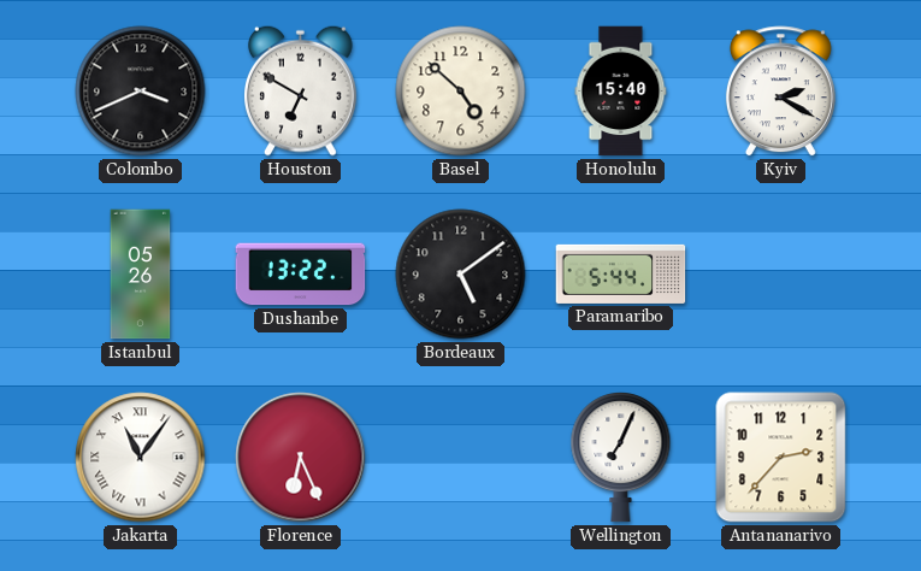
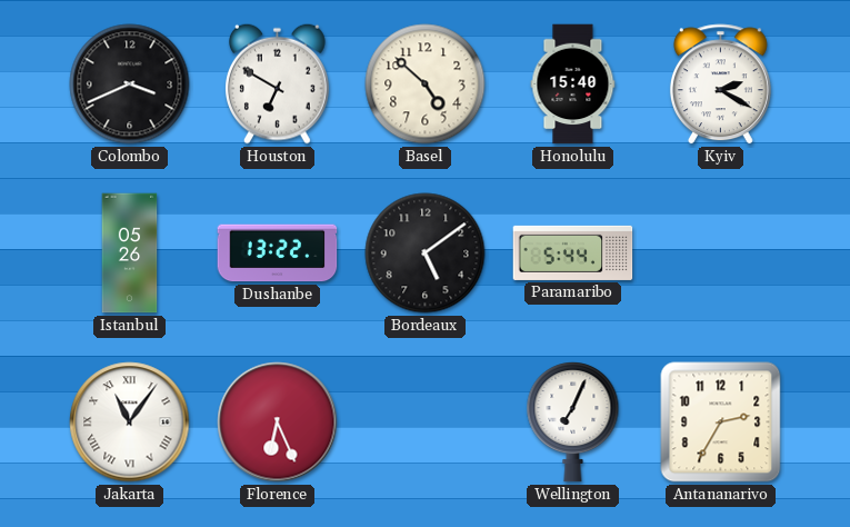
Antananarivo: 2:37 -> 2:35 (721, 422)
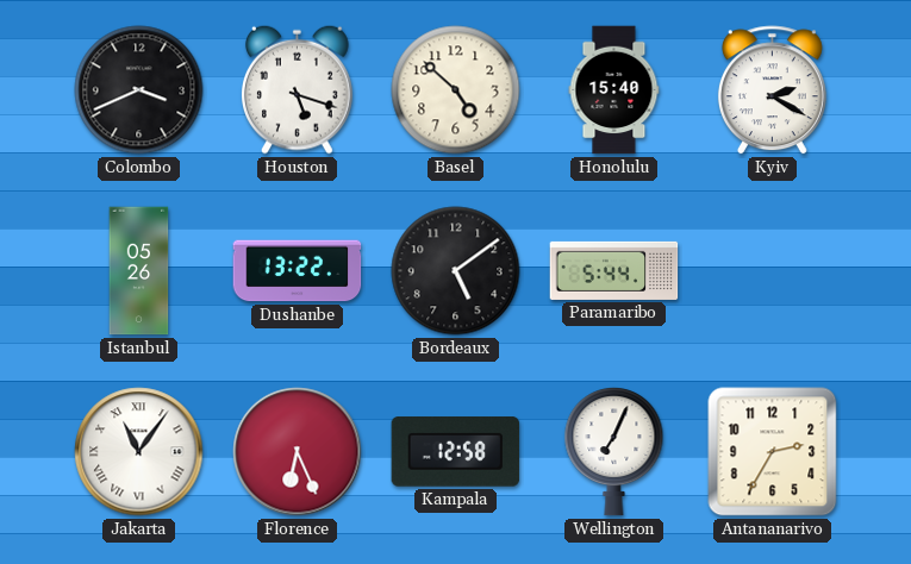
Houston: 6:50 -> 5:18 (298, 89)
Kampala: none -> 12:58 (456, 452)
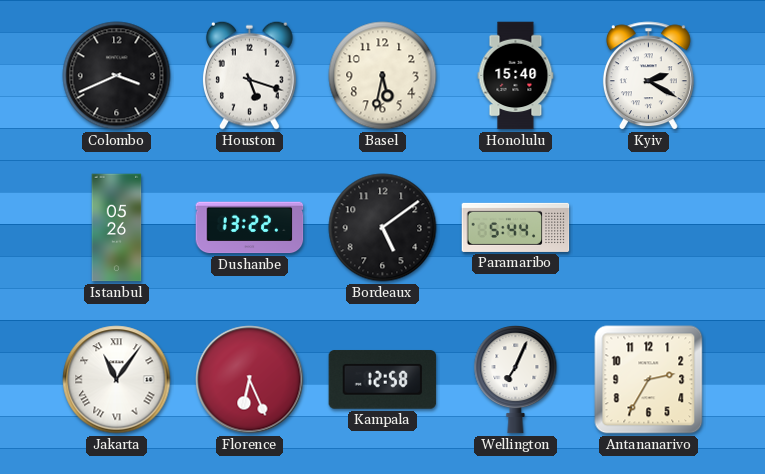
Basel: 4:52 -> 5:32 (383, 76)
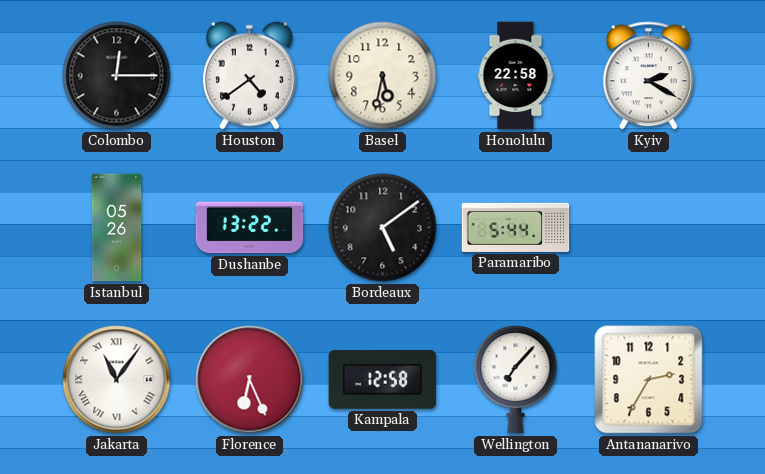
Colombo: 3:41 -> 12:15 (117, 76)
Houston: 5:18 -> 4:39 (250, 75)
Honolulu: 15:40 -> 22:58 (516, 76)
Wellington: 7:04 -> 7:07 (516, 380)
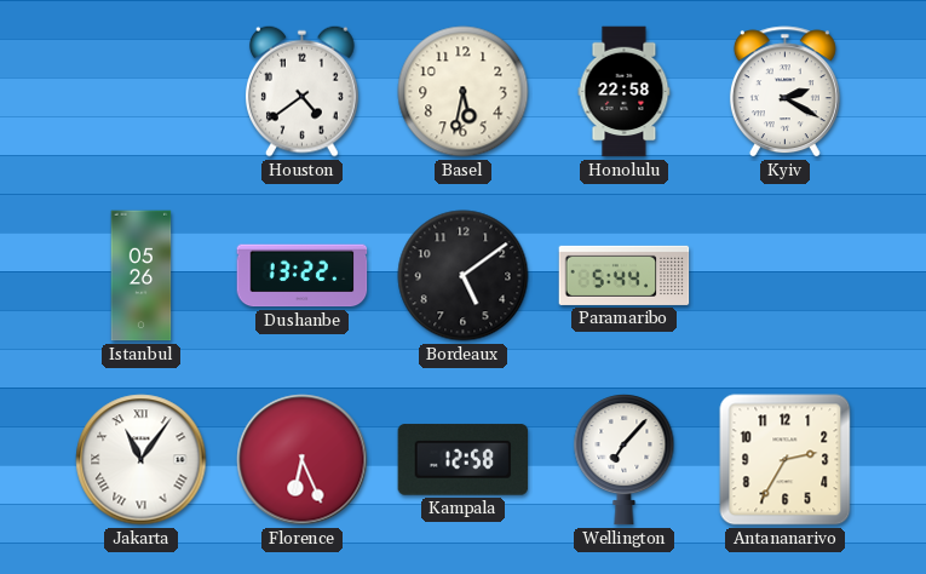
Colombo: 12:15 -> none (117, 76)
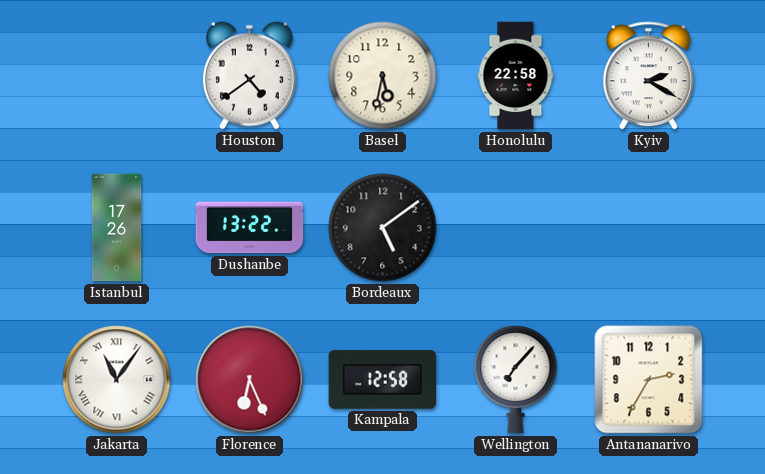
Istanbul: 05:26 -> 17:26 (117, 228)
Paramaribo: 5:44 -> none (625, 275)
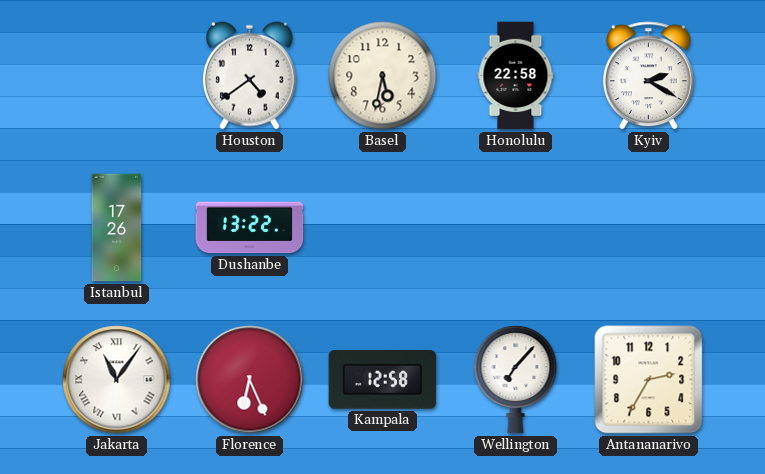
Bordeaux: 5:09 -> none (383, 228)
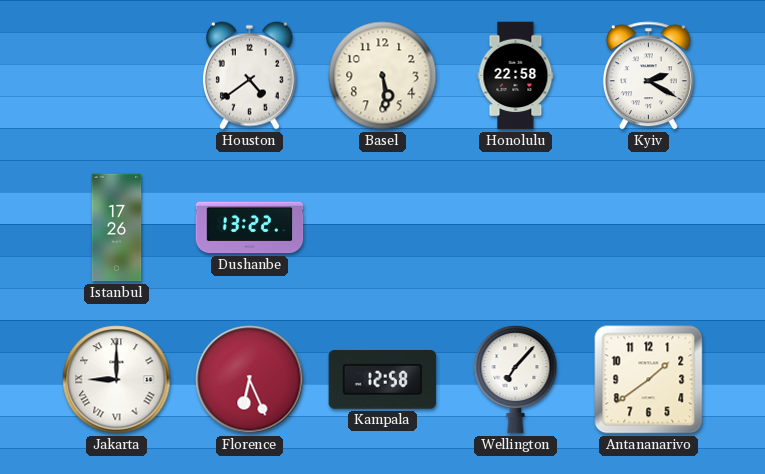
Basel: 5:32 -> 5:29 (383, 76)
Jakarta: 11:06 -> 9:00 (117, 380)
Antananarivo: 2:35 -> 1:39 (649, 380)
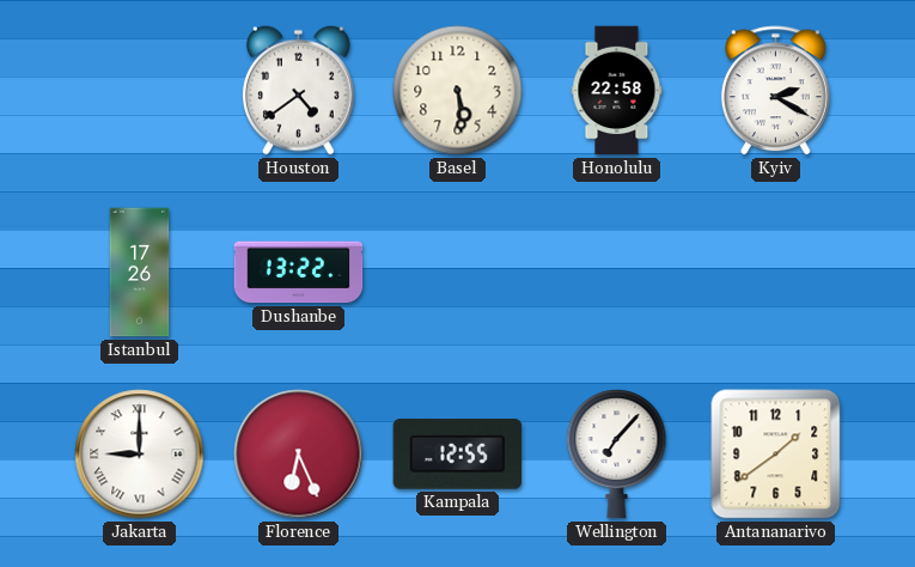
Kampala: 12:58 -> 12:55 (458, 455)
